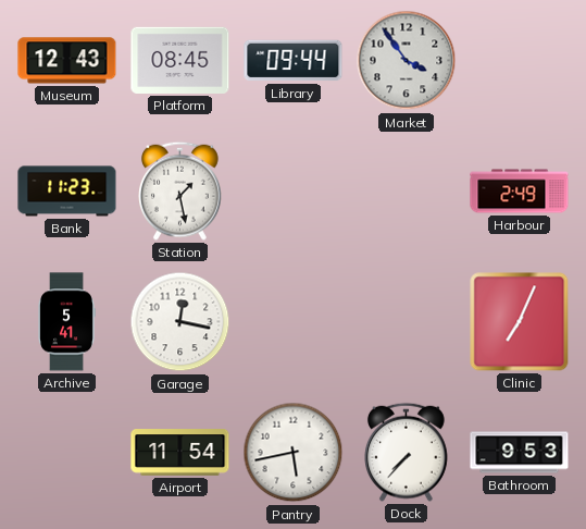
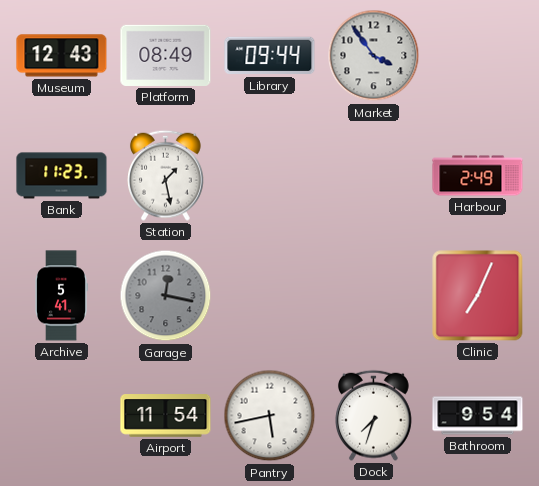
Platform: 08:45 -> 08:49 (166, 55)
Garage dial: white -> grey (166, 296)
Dock: 7:37 -> 7:33 (374, 415)
Bathroom: 9:53 -> 9:54 (478, 416)
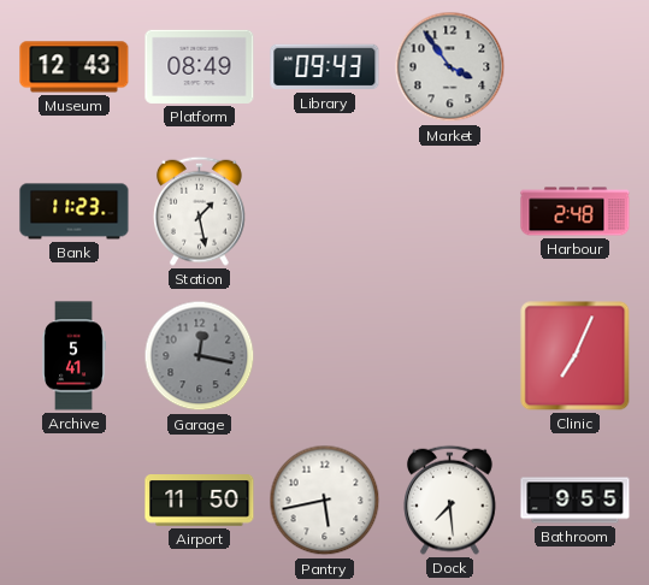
Library: 09:44 -> 09:43 (325, 67)
Harbour: 2:49 -> 2:48 (576, 212)
Airport: 11:54 -> 11:50 (200, 501)
Dock: 7:33 -> 7:29 (450, 500)
Bathroom: 9:54 -> 9:55 (576, 501)
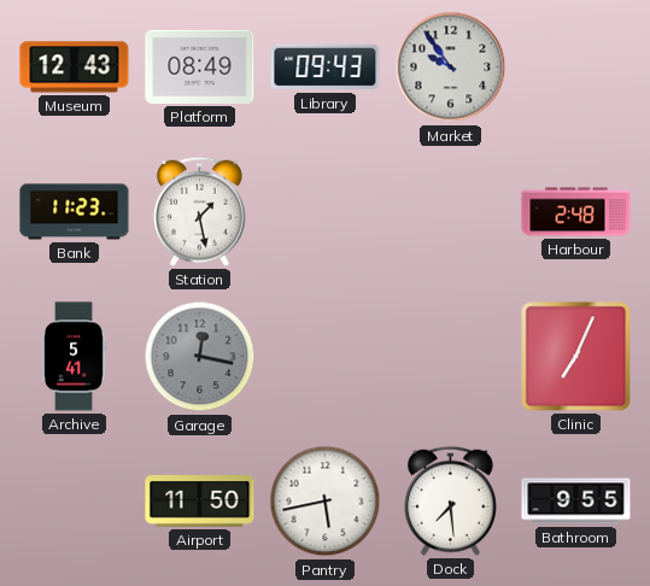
Market: 3:54 -> 9:54 (451, 68)
